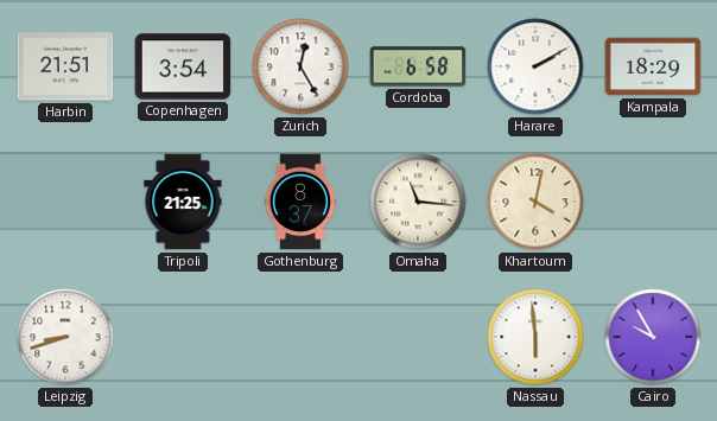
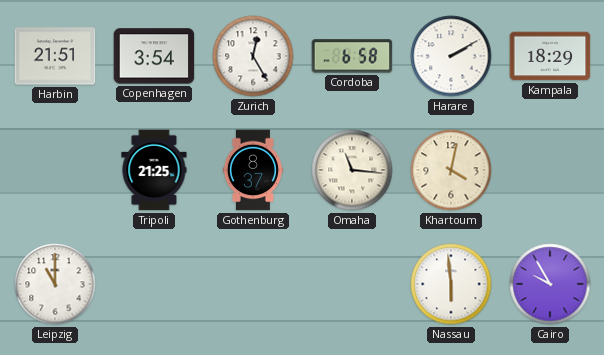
Leipzig: 8:42 -> 11:00 (55, 284)
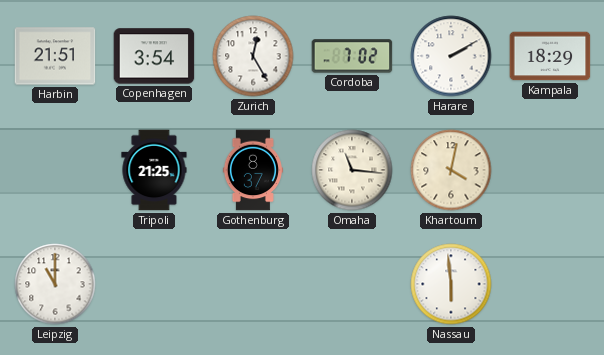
Cordoba: 6:58 -> 7:02 (352, 56)
Cairo: 9:55 -> none (550, 284)
